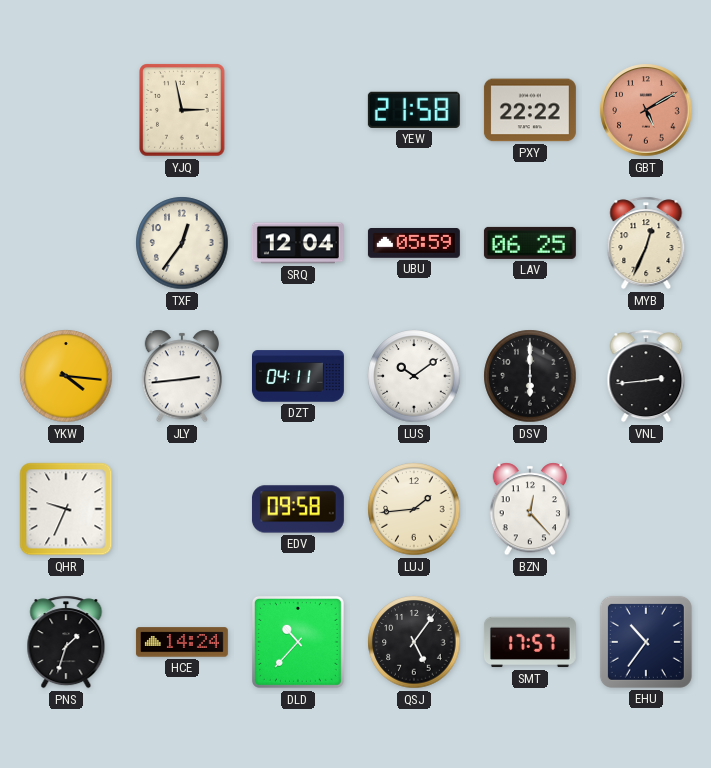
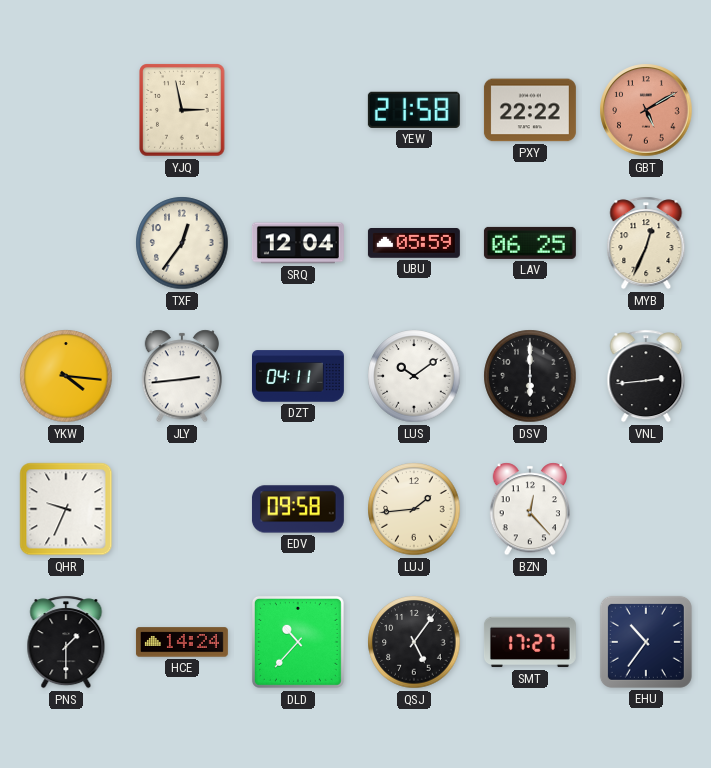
PNS: 1:33 -> 1:30 (66, 642)
SMT: 17:57 -> 17:27 (530, 642)
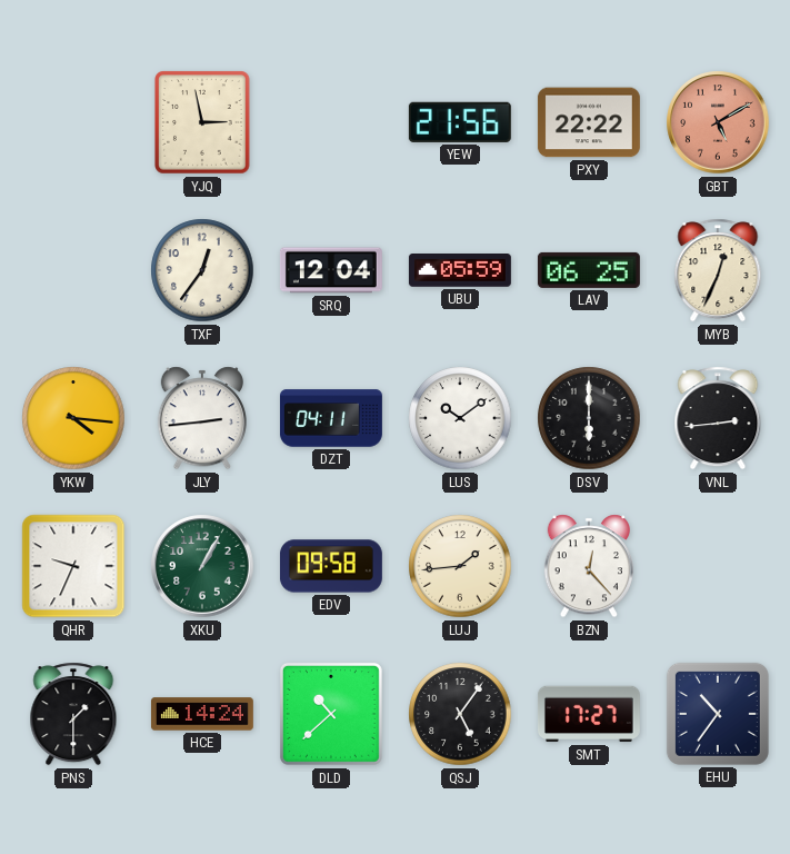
YEW: 21:58 -> 21:56 (460, 122)
XKU: none -> 1:05 (202, 566)
DLD: 10:37 -> 10:38 (331, 714)
